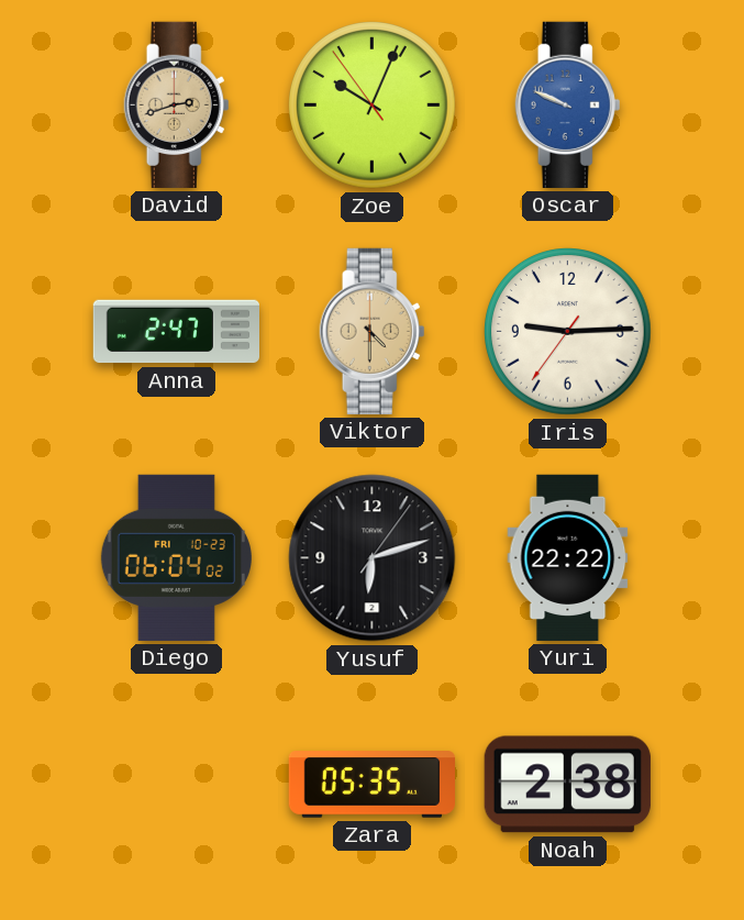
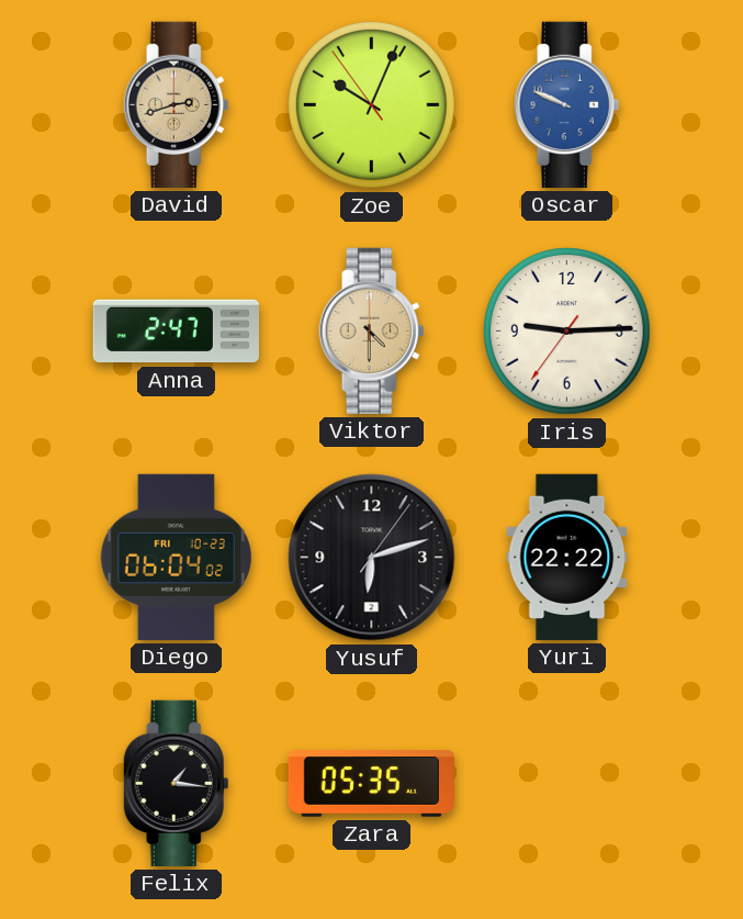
Felix: none -> 1:16 (177, 783)
Noah: 2:38 -> none (567, 785)
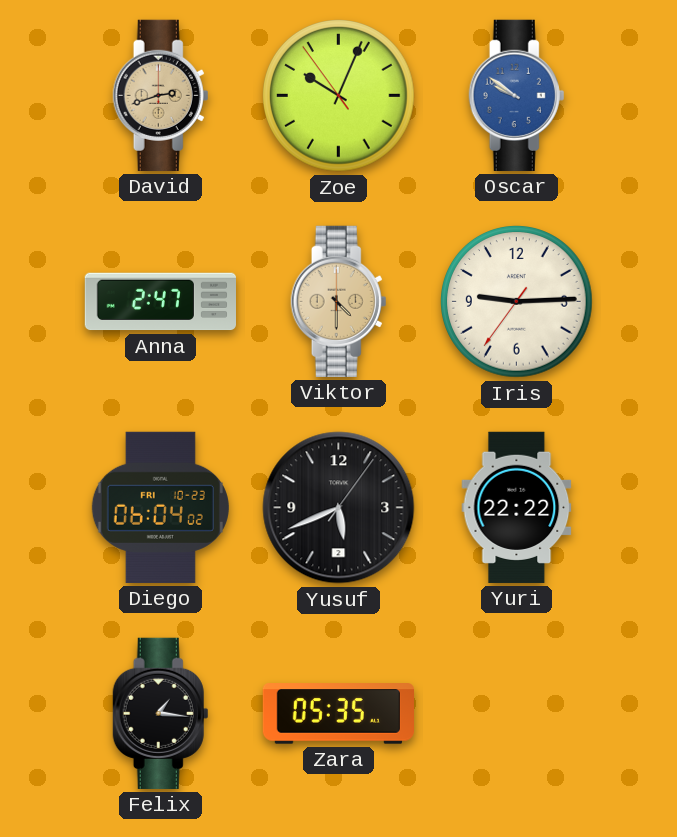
Oscar: 9:49 -> 9:51 (517, 95)
Yusuf: 6:12 -> 5:41 (339, 508)
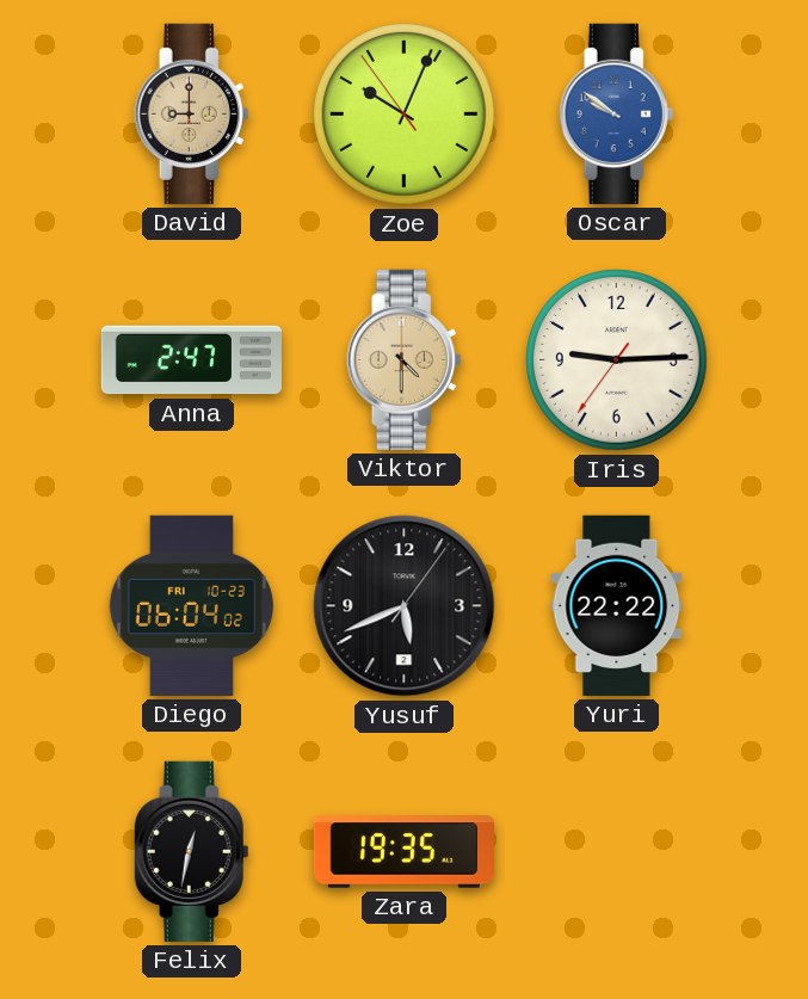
David: 2:42 -> 9:00 (192, 113)
Felix: 1:16 -> 12:32 (192, 851)
Zara: 05:35 -> 19:35 (403, 852)
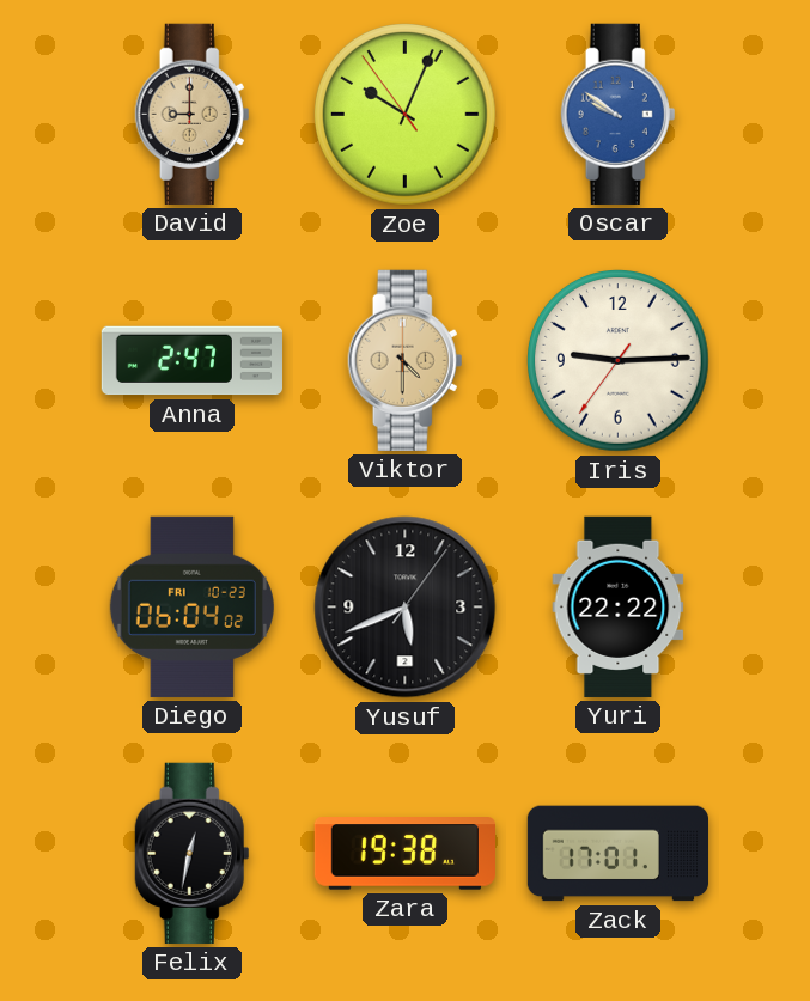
Zara: 19:35 -> 19:38 (404, 854)
Zack: none -> 17:01 (617, 854)
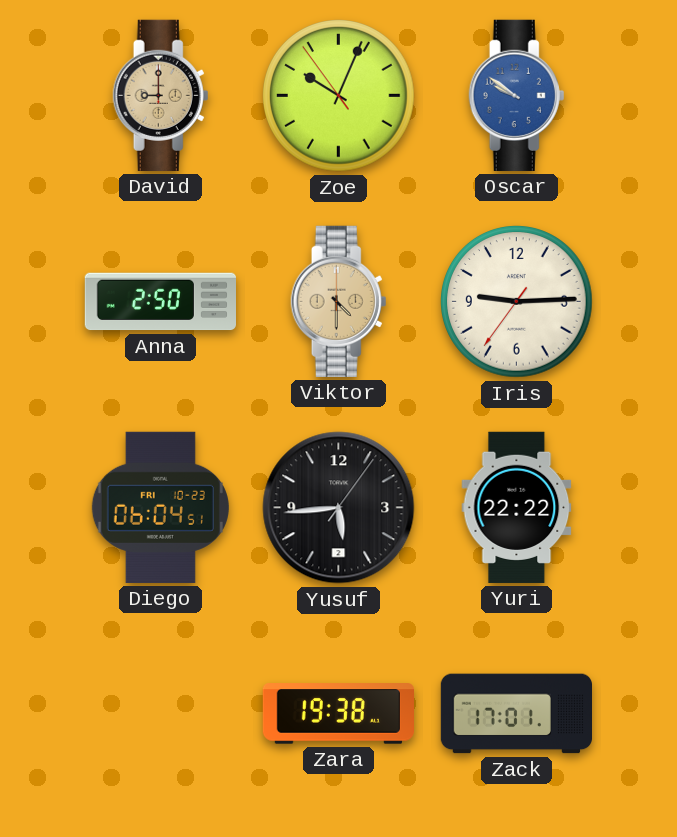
Anna: 2:47 -> 2:50 (160, 302)
Diego: 06:04:02 -> 06:04:51 (160, 507)
Yusuf: 5:41 -> 5:44 (339, 508)
Felix: 12:32 -> none (193, 853)
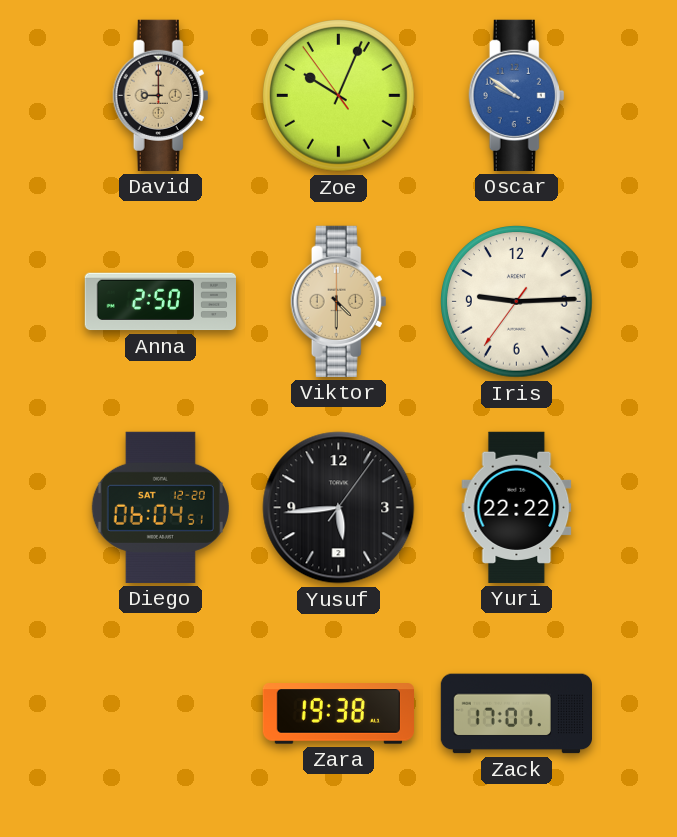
Diego date: FRI 10-23 -> SAT 12-20 (160, 507)
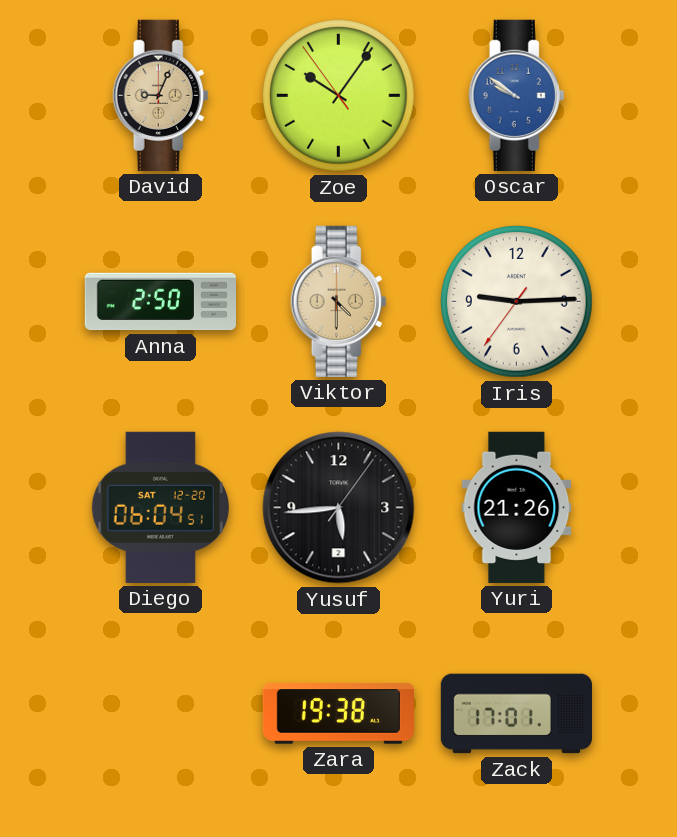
David: 9:00 -> 9:04 (161, 95)
Zoe: 10:03 -> 10:05 (339, 96)
Yuri: 22:22 -> 21:26 (517, 507)
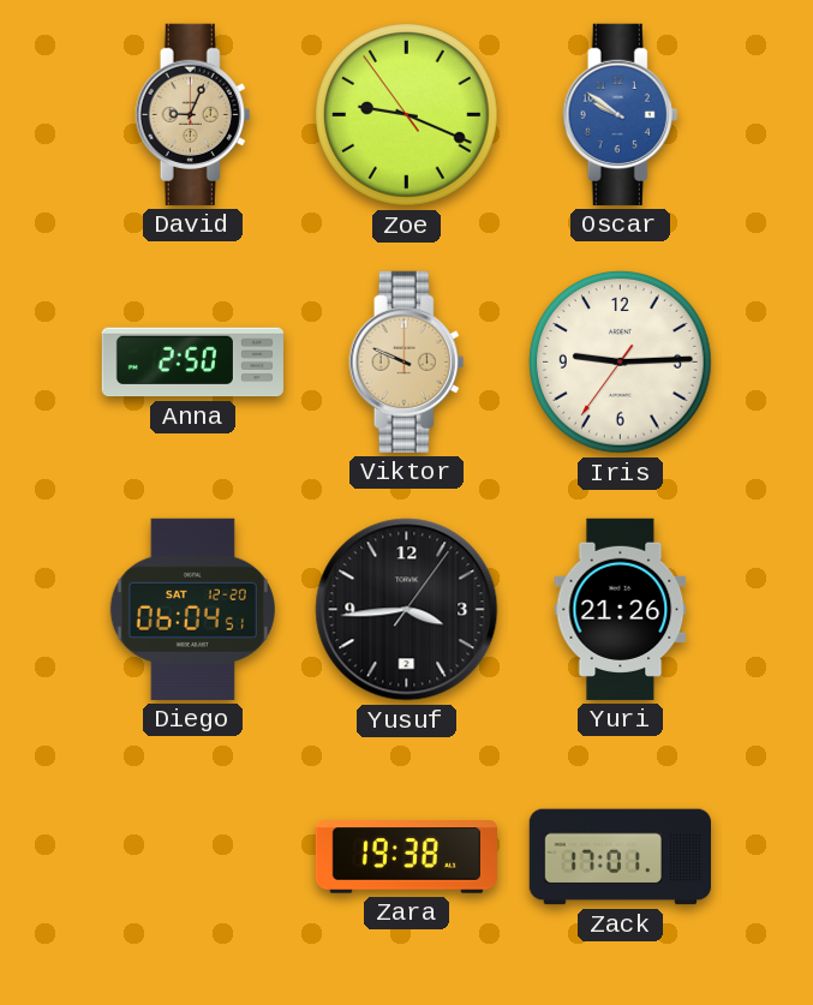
Zoe: 10:05 -> 9:18 (407, 115)
Viktor: 4:30 -> 9:49 (407, 361)
Yusuf: 5:44 -> 3:44 (407, 610)
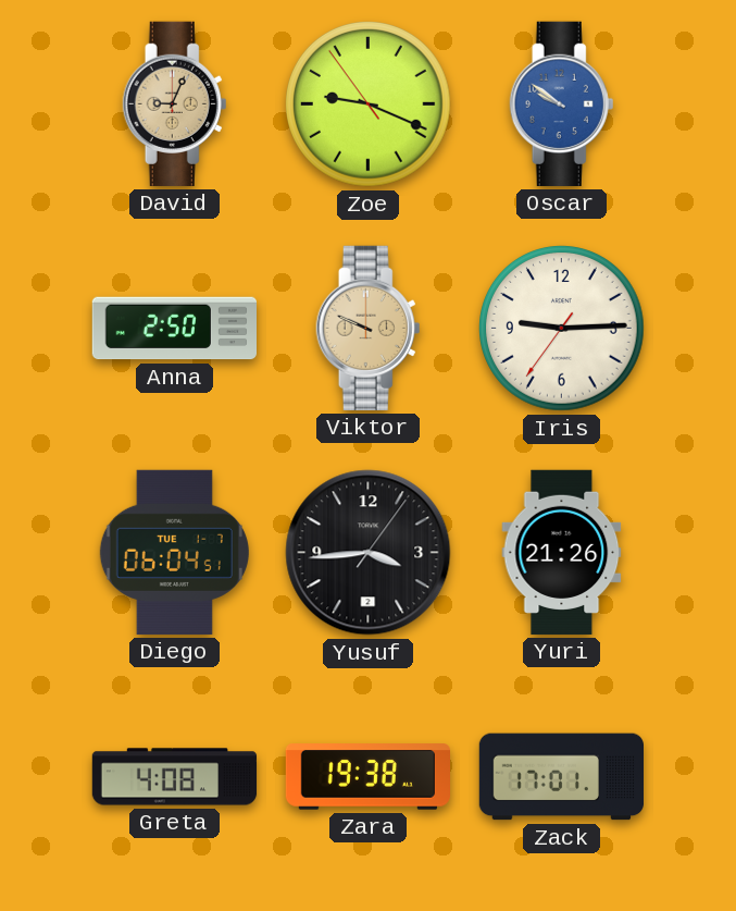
Diego date: SAT 12-20 -> TUE 1-7 (174, 552)
Greta: none -> 4:08 (175, 777)
